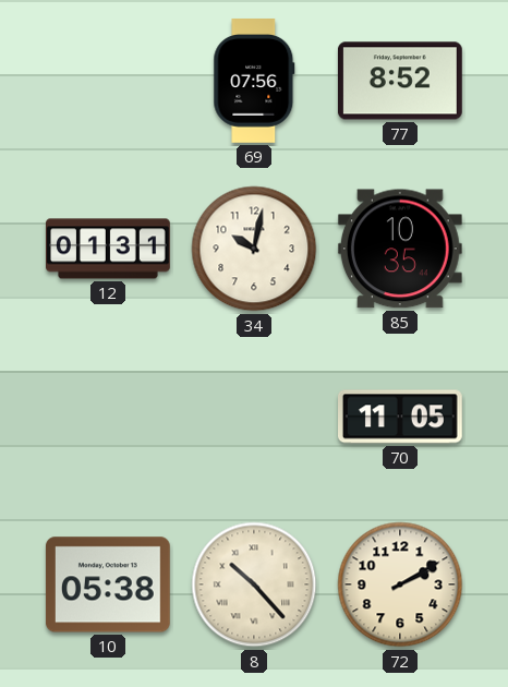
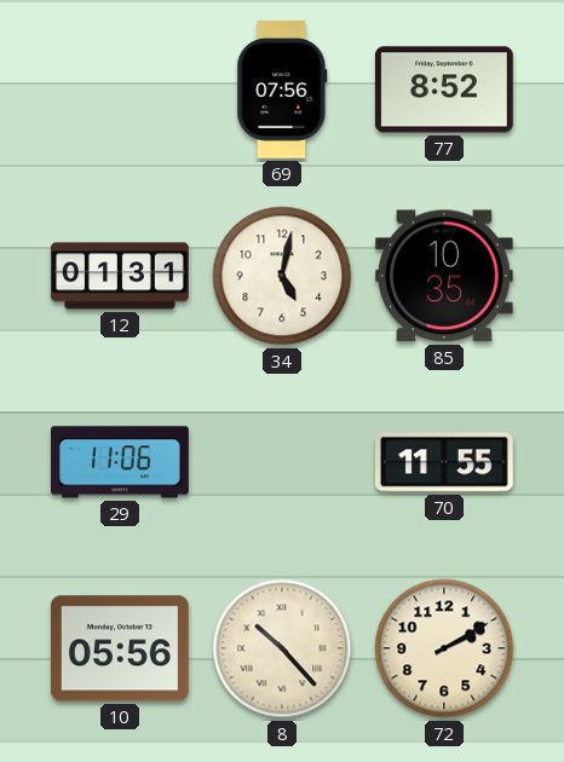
34: 10:02 -> 5:02 (282, 276)
29: none -> 11:06 (121, 462)
70: 11:05 -> 11:55 (445, 462)
10: 05:38 -> 05:56 (120, 648)
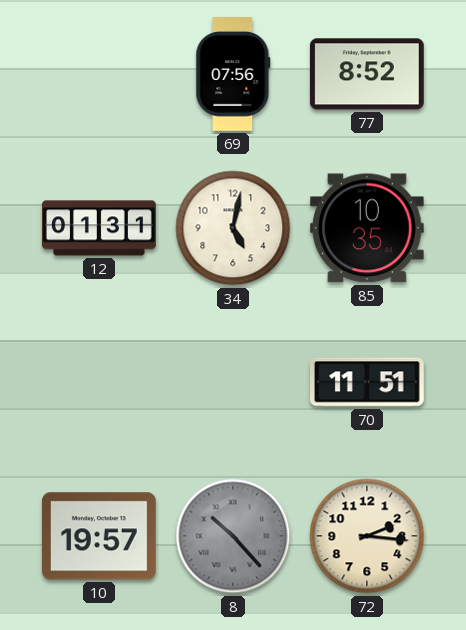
29: 11:06 -> none (121, 462)
70: 11:55 -> 11:51 (368, 382)
10: 05:56 -> 19:57 (99, 536)
8 dial: cream -> grey (233, 536)
72: 2:10 -> 2:16 (367, 536)
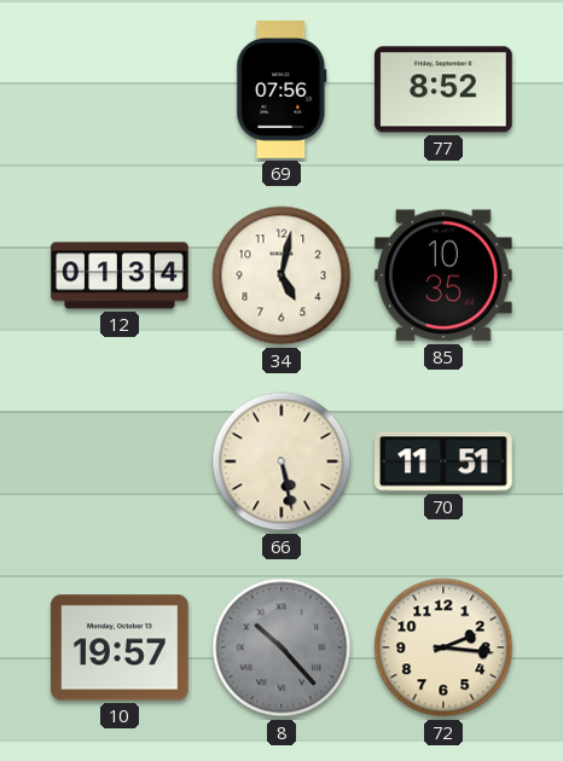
12: 01:31 -> 01:34 (120, 275)
66: none -> 5:28 (281, 461)
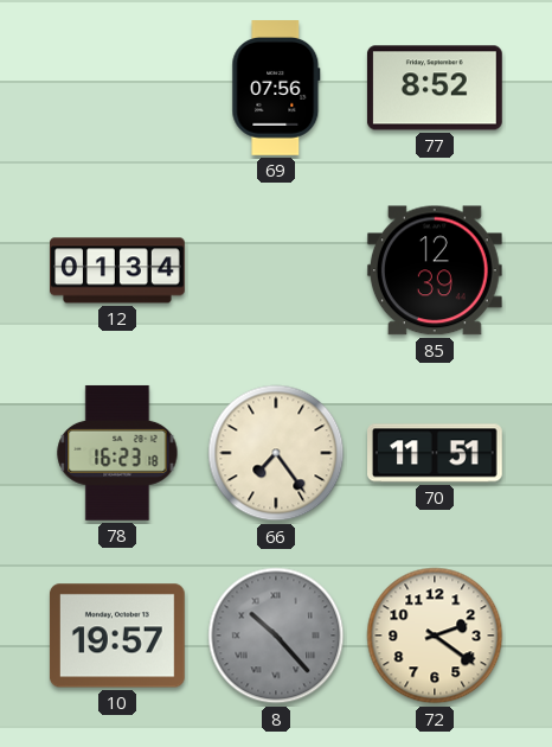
34: 5:02 -> none (281, 275)
85: 10:35 -> 12:39 (435, 270)
78: none -> 16:23 (117, 453)
66: 5:28 -> 7:24 (276, 453)
72: 2:16 -> 2:21 (435, 636)
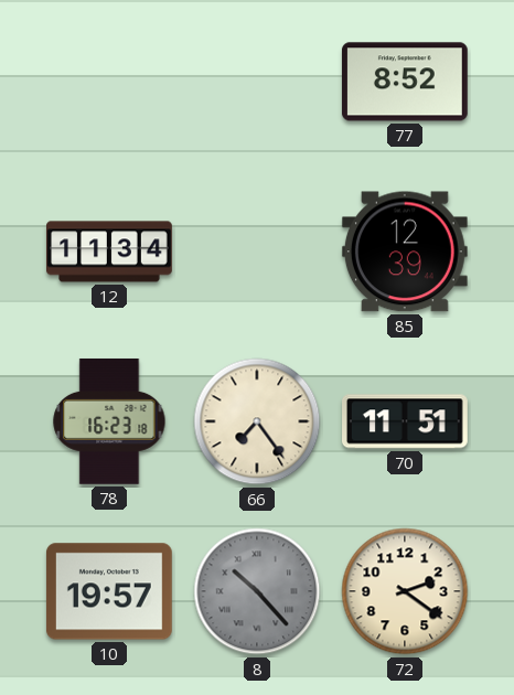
69: 07:56 -> none (276, 89)
12: 01:34 -> 11:34 (109, 252)
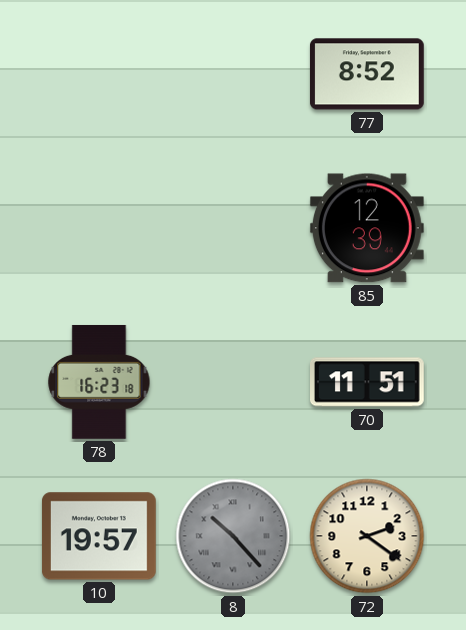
12: 11:34 -> none (109, 252)
66: 7:24 -> none (257, 421)
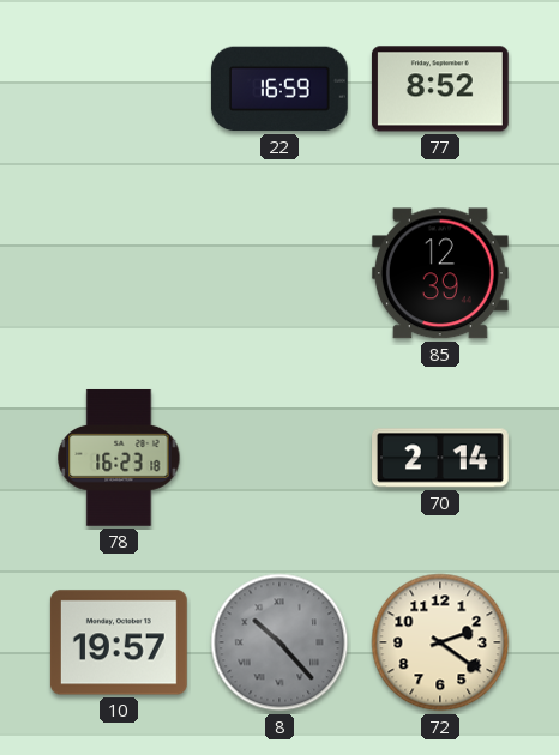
22: none -> 16:59 (279, 89)
70: 11:51 -> 2:14 (441, 458)
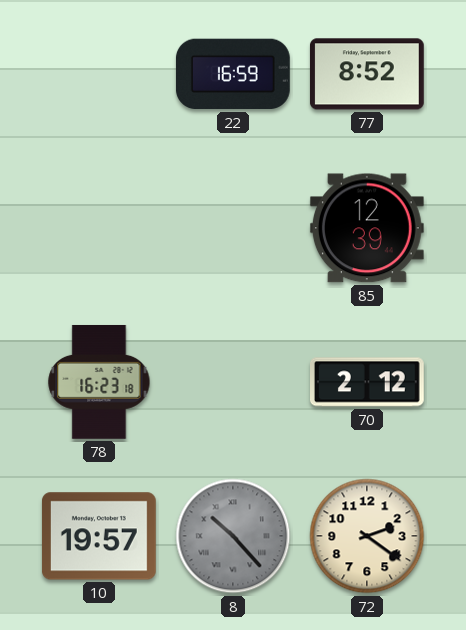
70: 2:14 -> 2:12 (368, 382)
